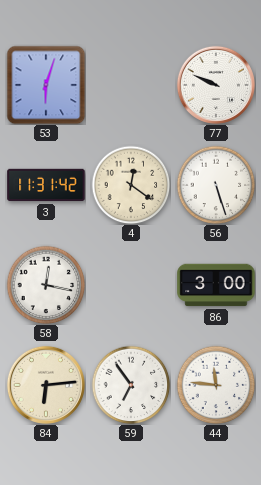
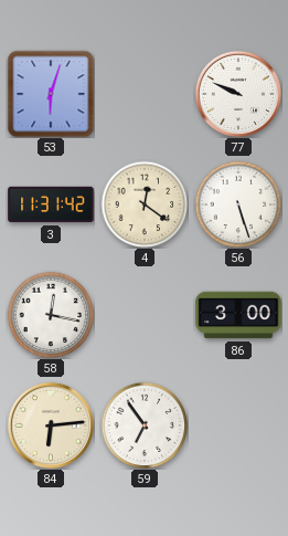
44: 11:46 -> none (216, 385)
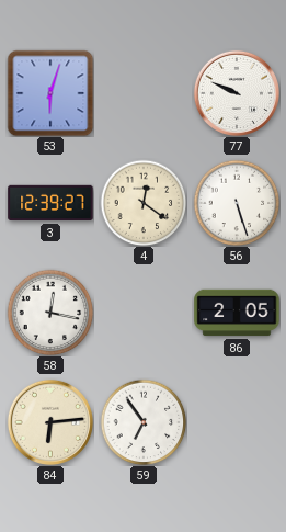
3: 11:31 -> 12:39 (50, 203)
86: 3:00 -> 2:05 (237, 313)
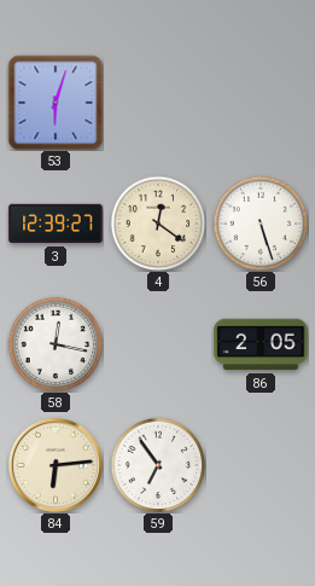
77: 9:49 -> none (237, 93)
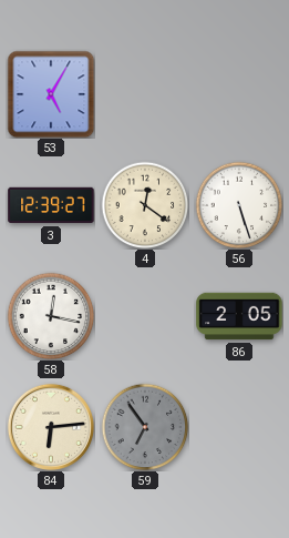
53: 6:03 -> 5:05 (51, 94)
59 dial: white -> grey (145, 427)
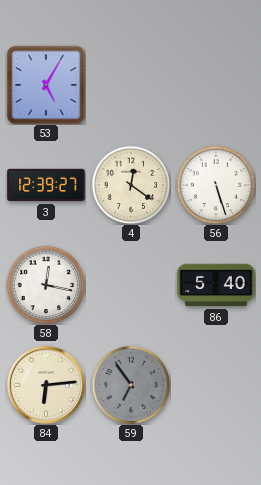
86: 2:05 -> 5:40 (216, 285)
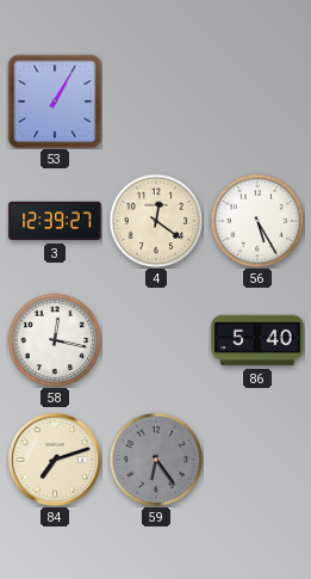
53: 5:05 -> 1:05 (55, 101)
56: 5:27 -> 5:25 (257, 221)
84: 6:14 -> 7:12 (55, 460)
59: 6:54 -> 6:24 (156, 460)
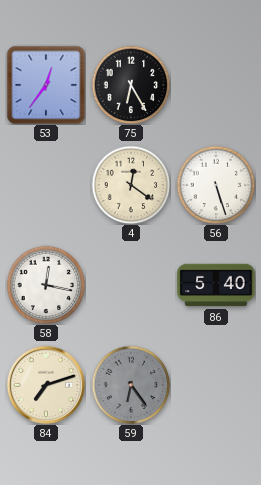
53: 1:05 -> 12:36 (46, 85)
75: none -> 6:25 (131, 85)
3: 12:39 -> none (55, 221)
56: 5:25 -> 5:27 (216, 185)
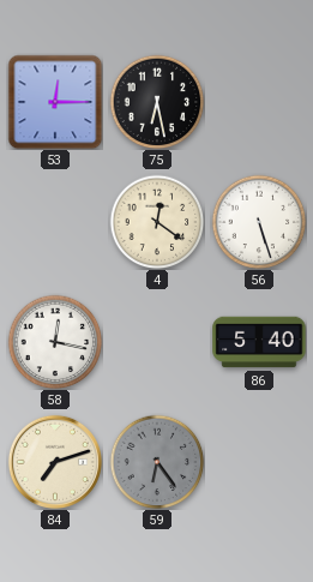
53: 12:36 -> 12:15 (55, 102)
75: 6:25 -> 6:28 (157, 102)
